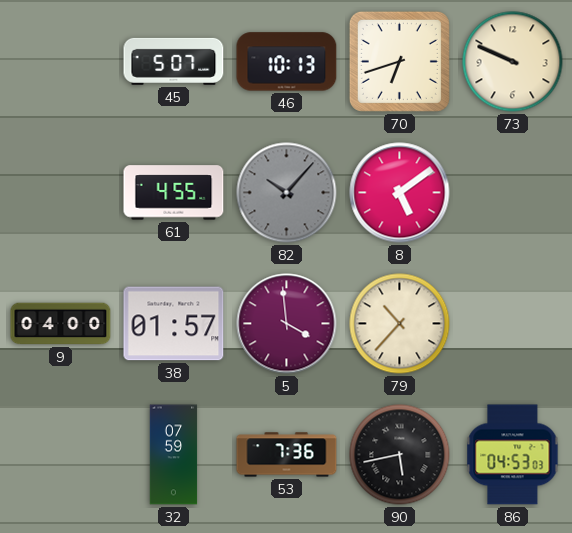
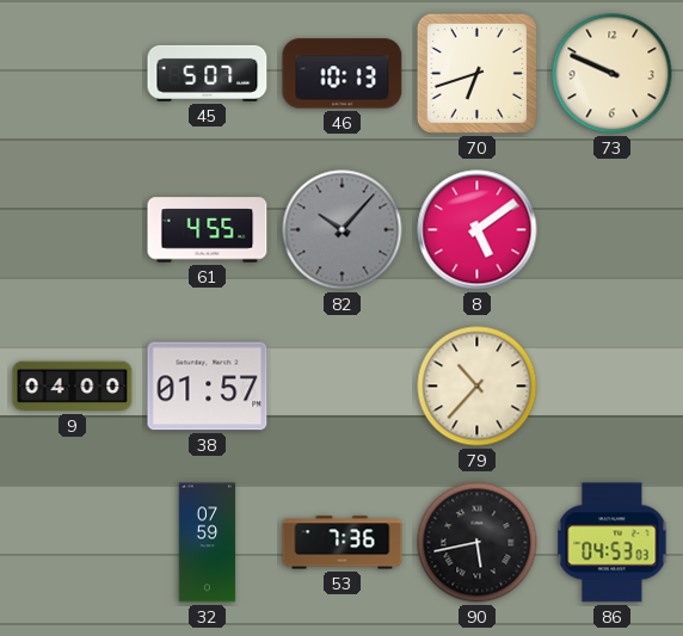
5: 3:59 -> none (287, 324)
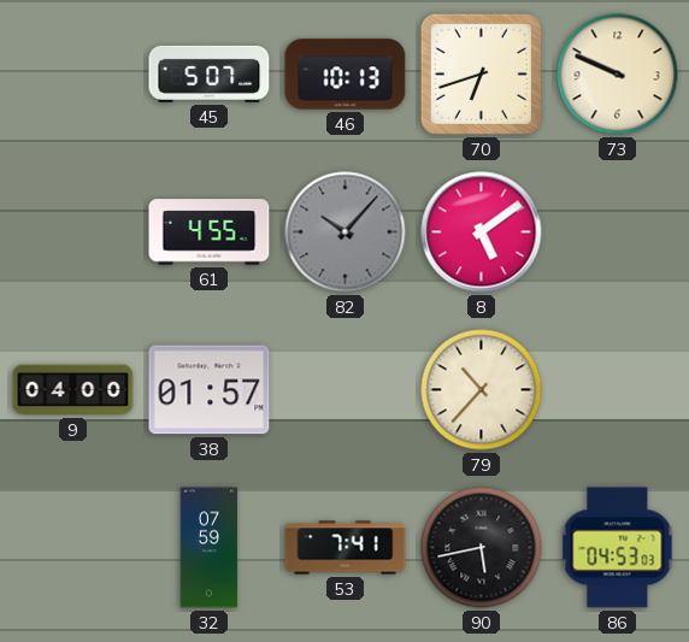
53: 7:36 -> 7:41 (346, 548)
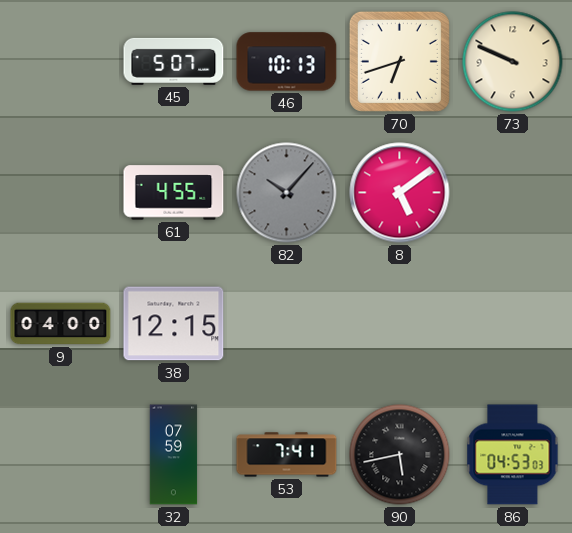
38: 01:57 -> 12:15 (174, 324)
79: 10:37 -> none (482, 390)
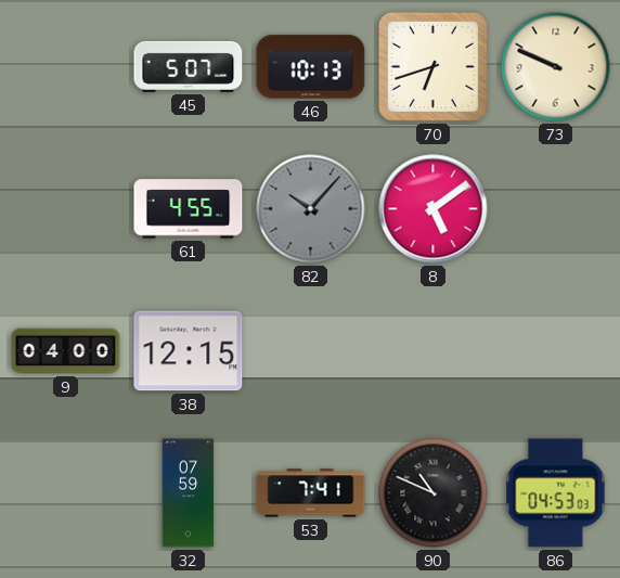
90: 5:43 -> 10:49 (434, 493)
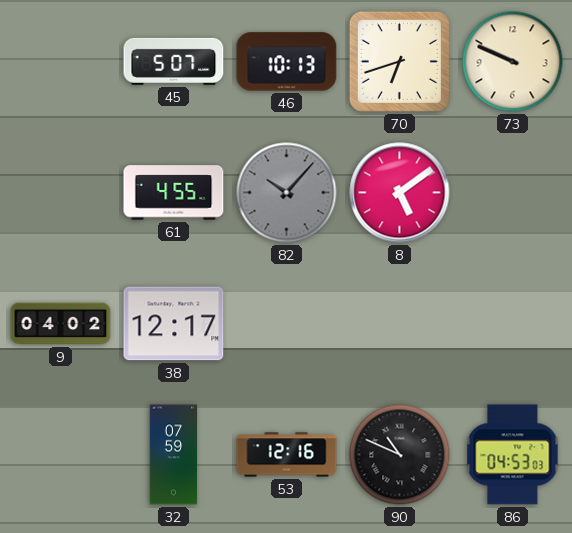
9: 04:00 -> 04:02 (61, 324)
38: 12:15 -> 12:17 (174, 324)
53: 7:41 -> 12:16 (287, 455)
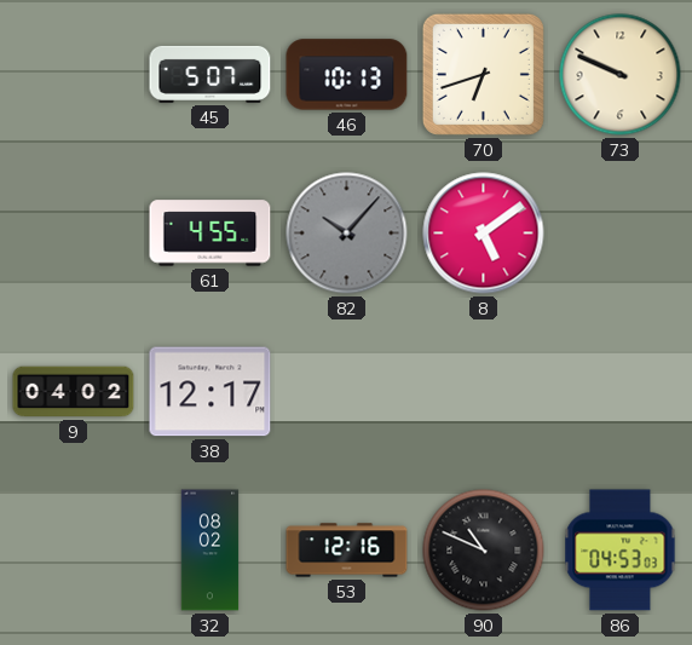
32: 07:59 -> 08:02 (211, 551)
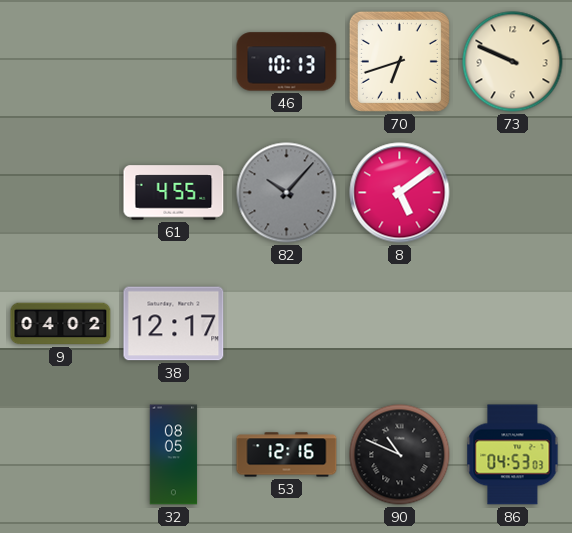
45: 5:07 -> none (211, 74)
32: 08:02 -> 08:05 (174, 455)
